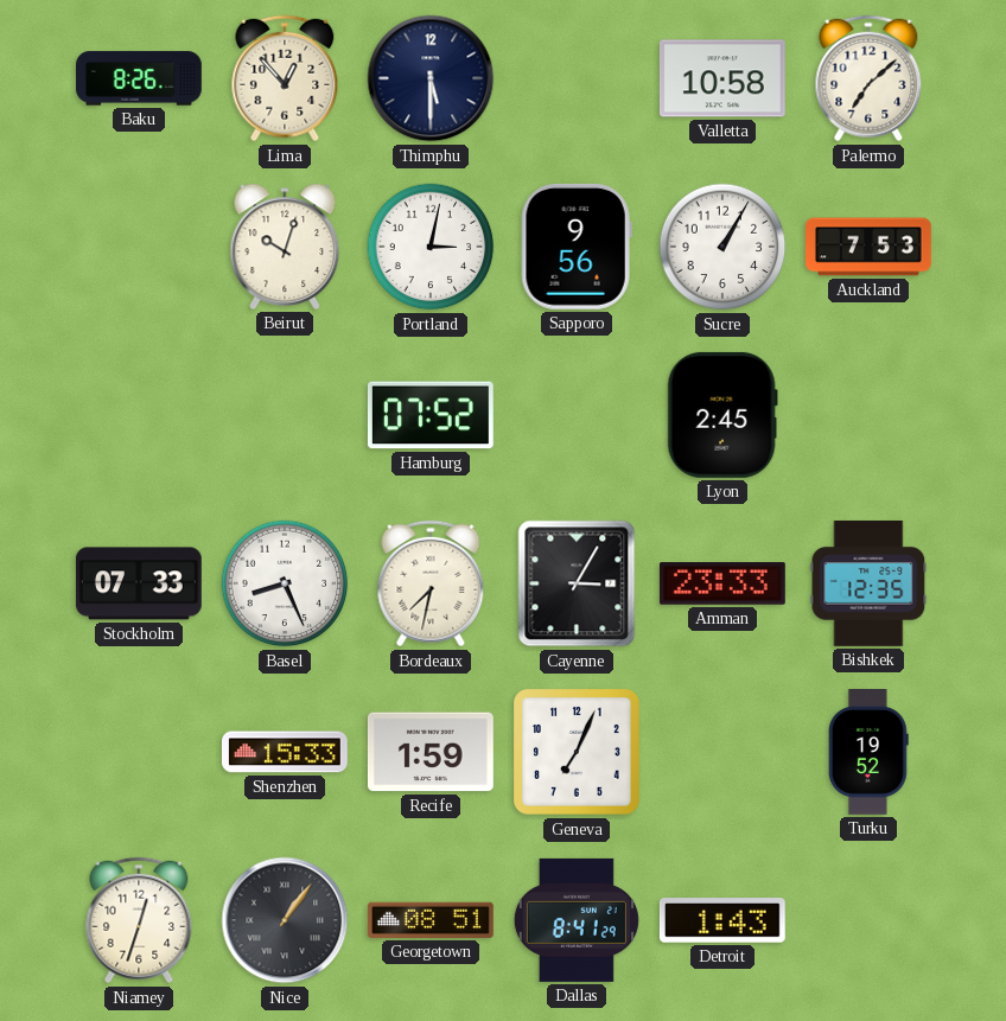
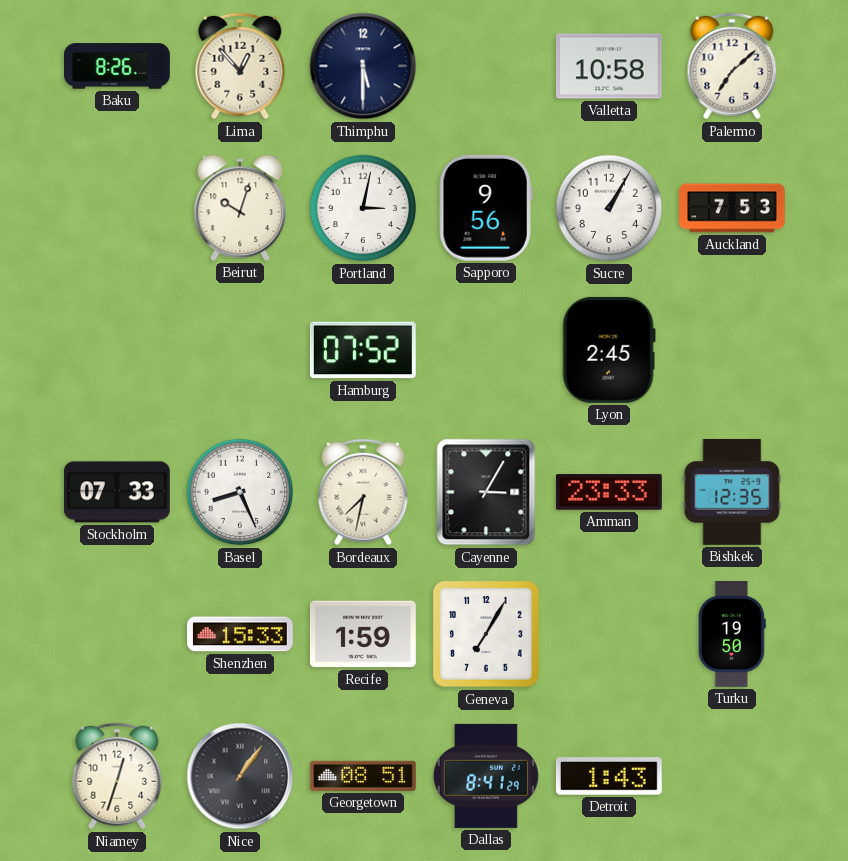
Geneva: 7:04 -> 7:05 (487, 635)
Turku: 19:52 -> 19:50 (732, 635)
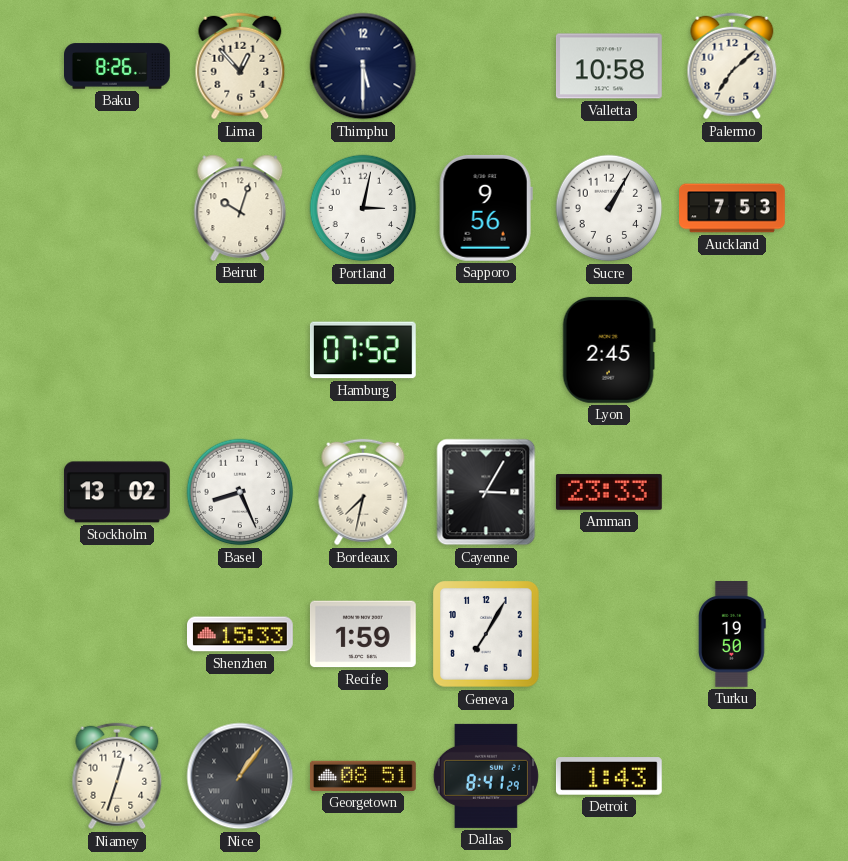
Stockholm: 07:33 -> 13:02 (117, 492)
Bishkek: 12:35 -> none (732, 492)
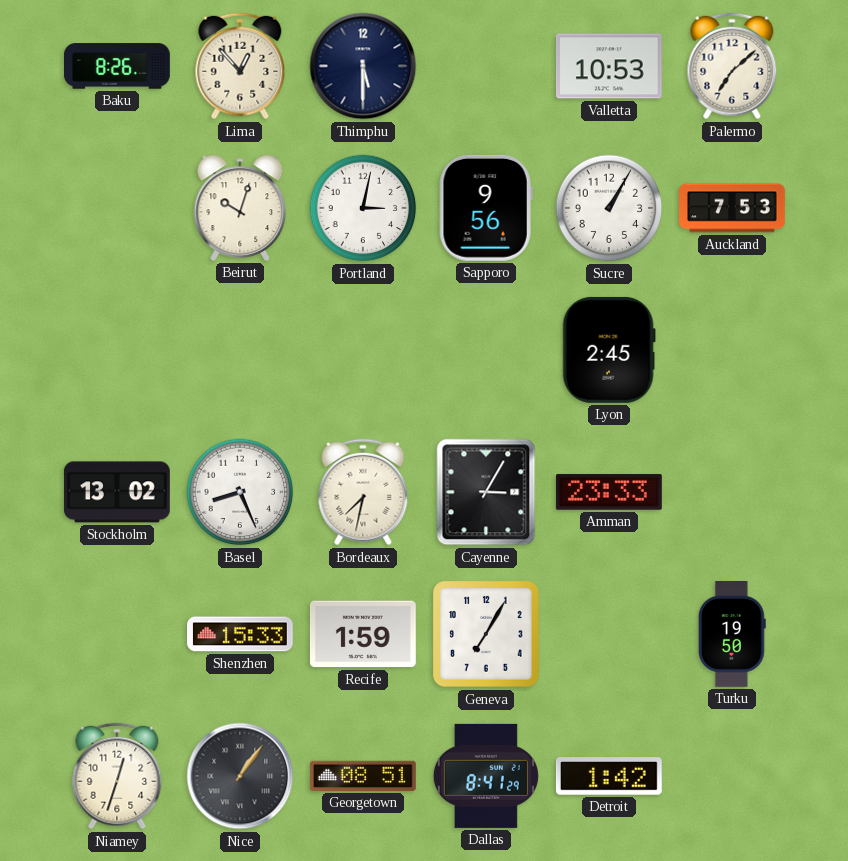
Valletta: 10:58 -> 10:53 (609, 66)
Hamburg: 07:52 -> none (363, 350)
Detroit: 1:43 -> 1:42 (609, 776)
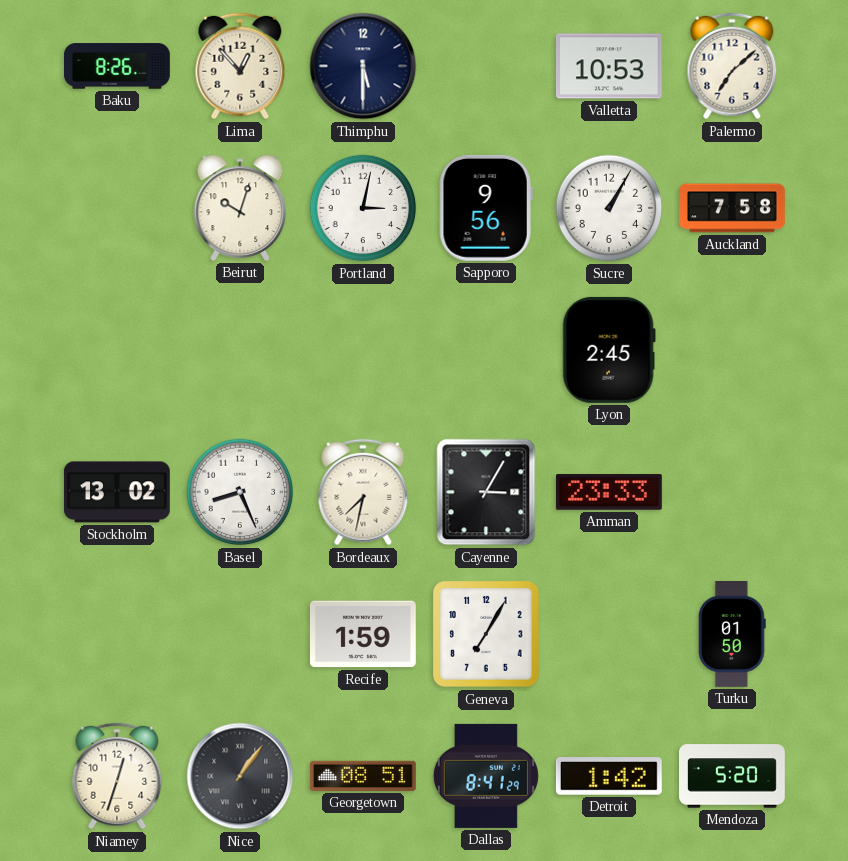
Auckland: 7:53 -> 7:58 (733, 208)
Shenzhen: 15:33 -> none (241, 634)
Turku: 19:50 -> 01:50 (732, 635)
Mendoza: none -> 5:20 (733, 776)
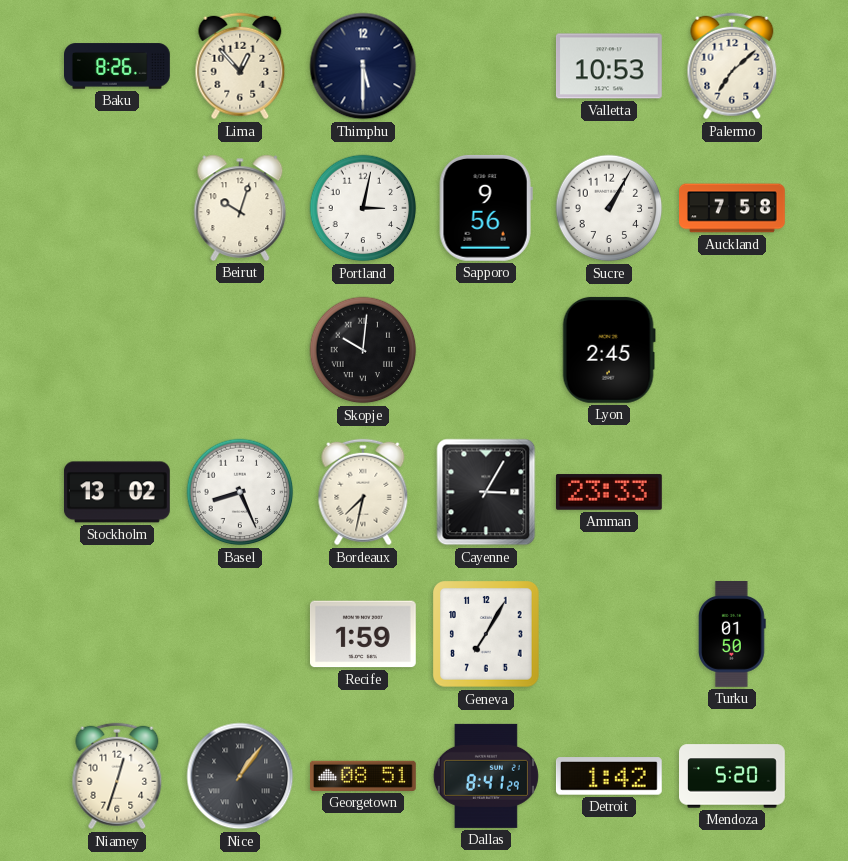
Skopje: none -> 10:01 (363, 350)
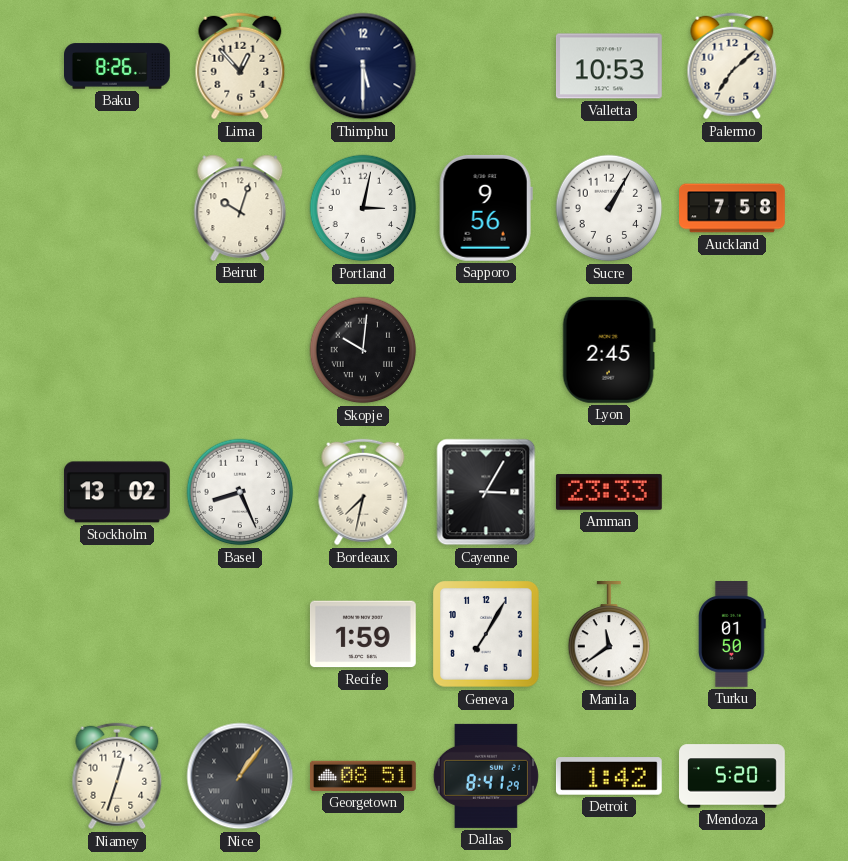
Manila: none -> 11:39 (609, 634)
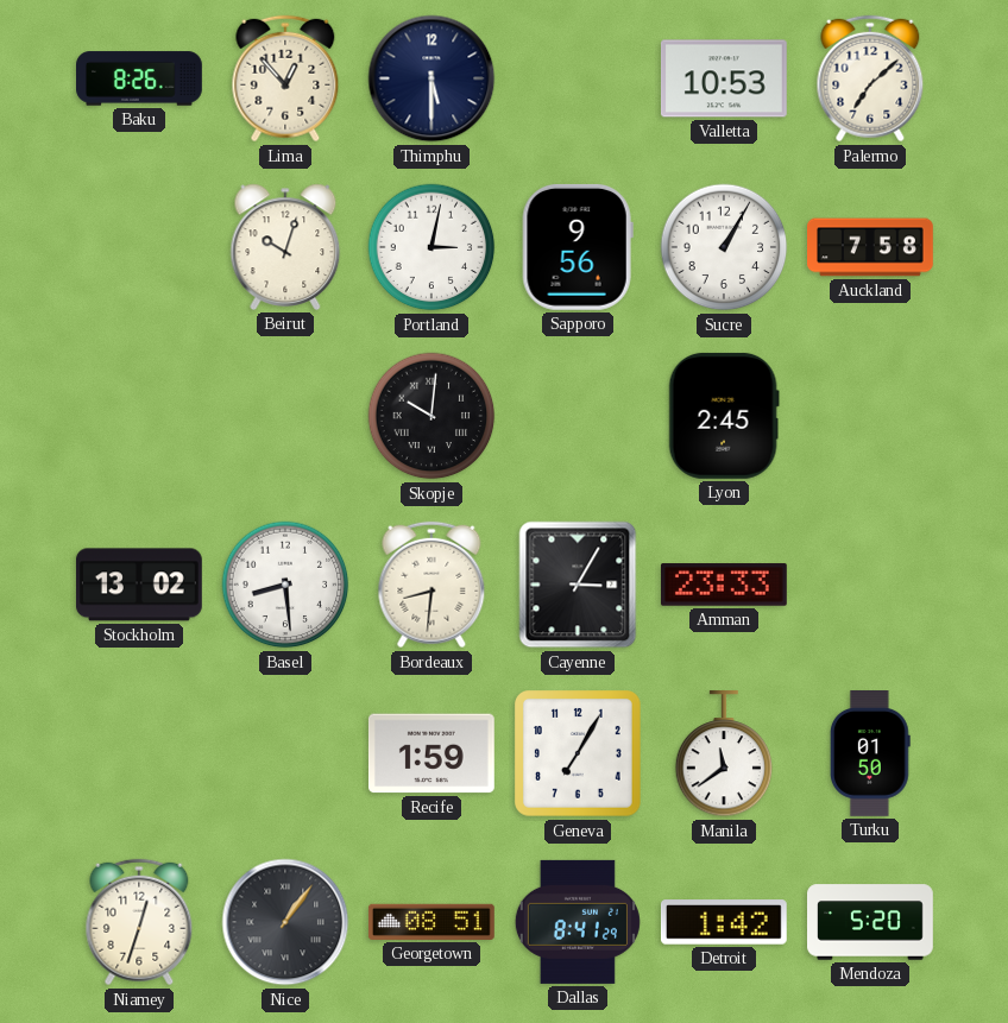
Basel: 8:26 -> 8:29 (285, 585)
Bordeaux: 7:32 -> 8:31 (431, 585)
